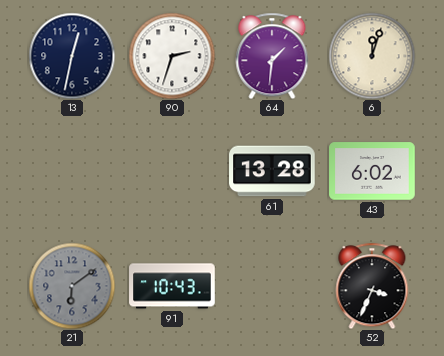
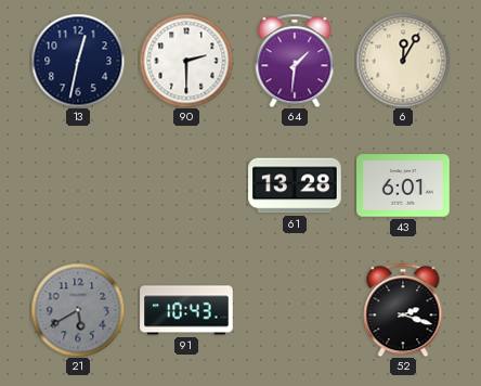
90: 2:33 -> 2:30 (186, 61)
6: 12:03 -> 12:05 (403, 61)
43: 6:02 -> 6:01 (403, 185)
21: 6:09 -> 5:40 (78, 310)
52: 3:34 -> 2:18 (403, 310)
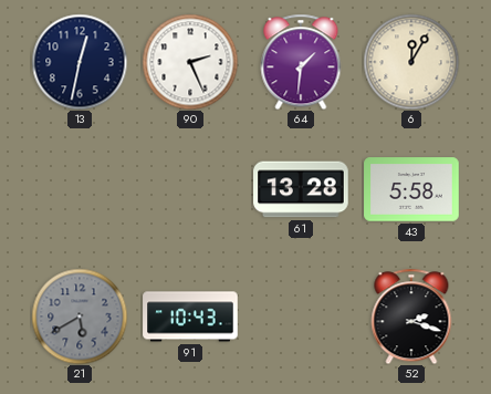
90: 2:30 -> 2:26 (190, 62)
43: 6:01 -> 5:58 (411, 189)
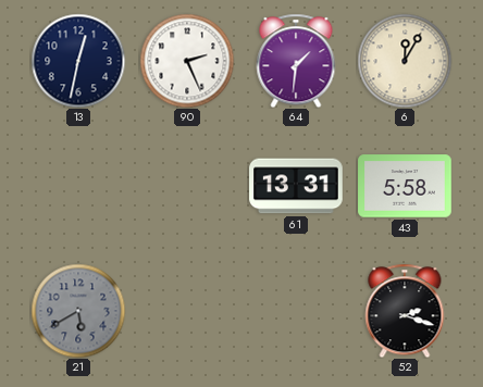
61: 13:28 -> 13:31 (296, 186)
91: 10:43 -> none (190, 317)
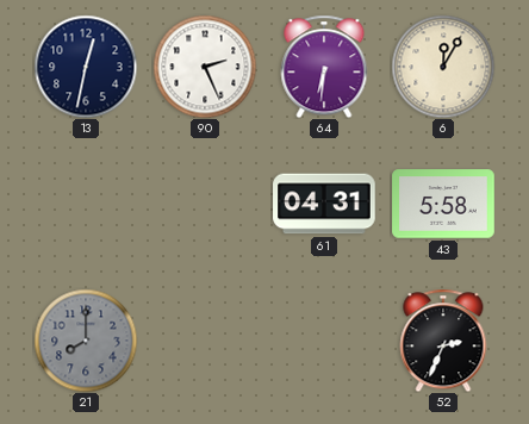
64: 1:31 -> 6:31 (324, 67)
61: 13:31 -> 04:31 (324, 204)
21: 5:40 -> 8:00 (86, 341)
52: 2:18 -> 2:34 (443, 341)
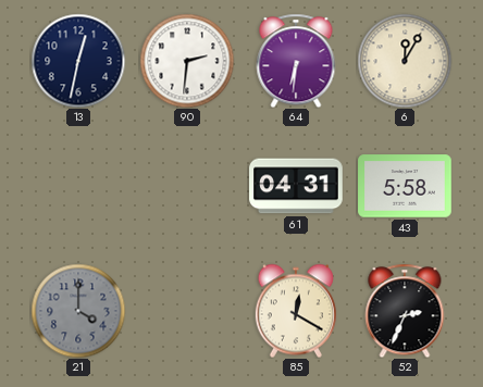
90: 2:26 -> 2:31 (187, 61)
21: 8:00 -> 4:00 (78, 311)
85: none -> 12:20 (296, 311)
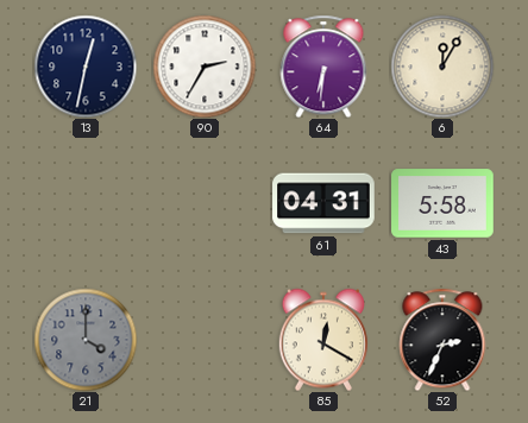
90: 2:31 -> 2:35 (205, 67)
